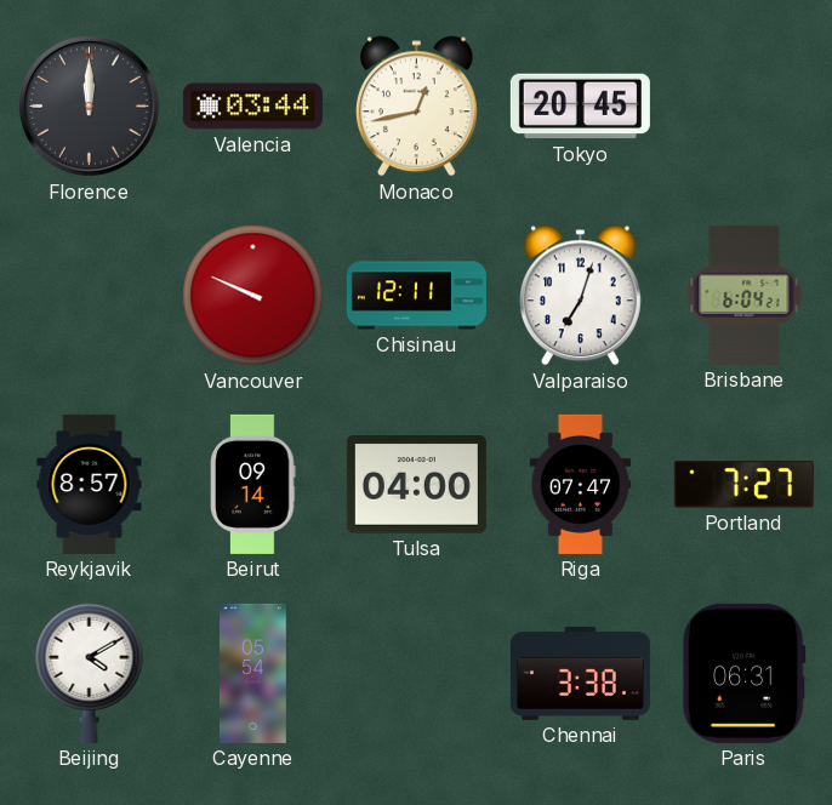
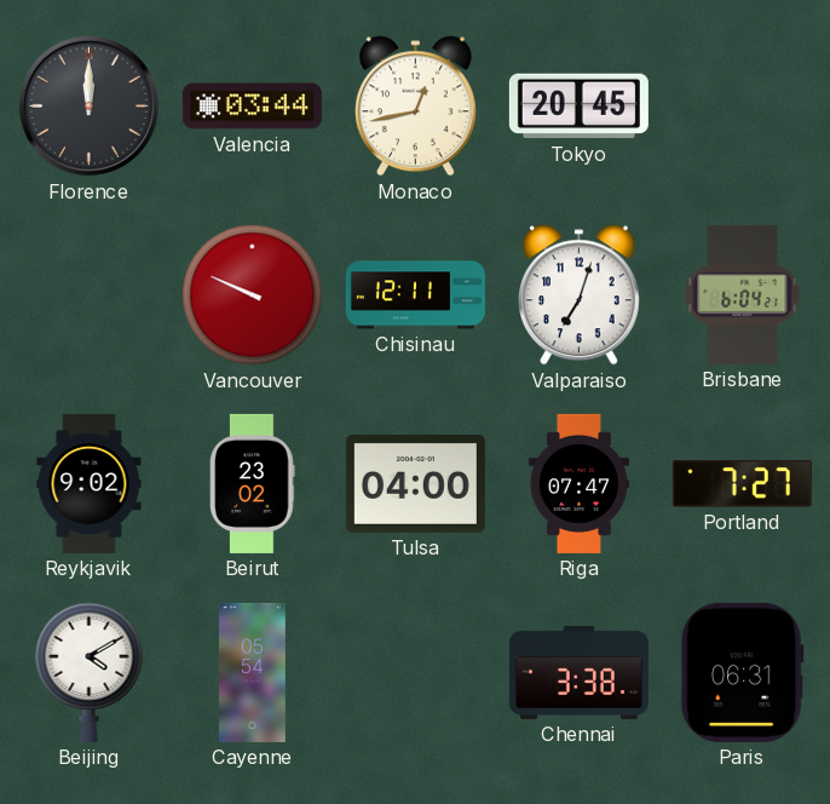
Reykjavik: 8:57 -> 9:02 (90, 483)
Beirut: 09:14 -> 23:02 (253, 483)
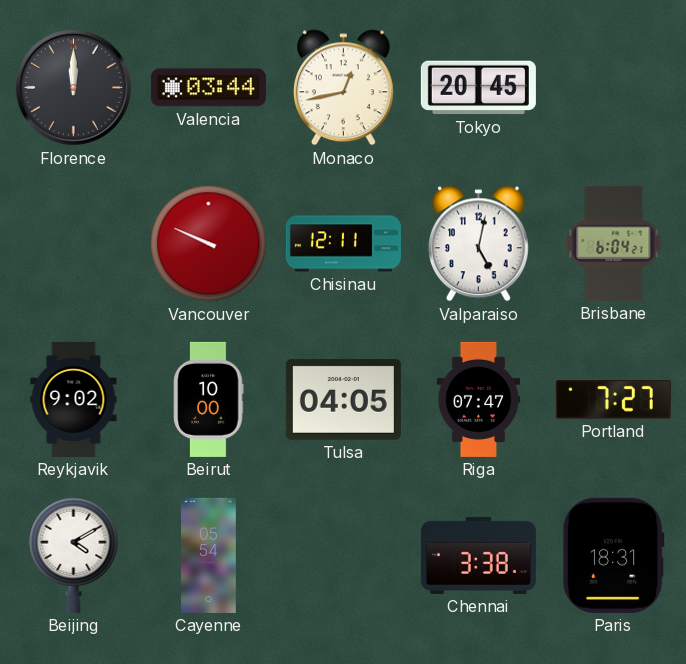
Valparaiso: 7:03 -> 5:02 (478, 244)
Beirut: 23:02 -> 10:00 (209, 399)
Tulsa: 04:00 -> 04:05 (343, 400)
Paris: 06:31 -> 18:31 (613, 555)
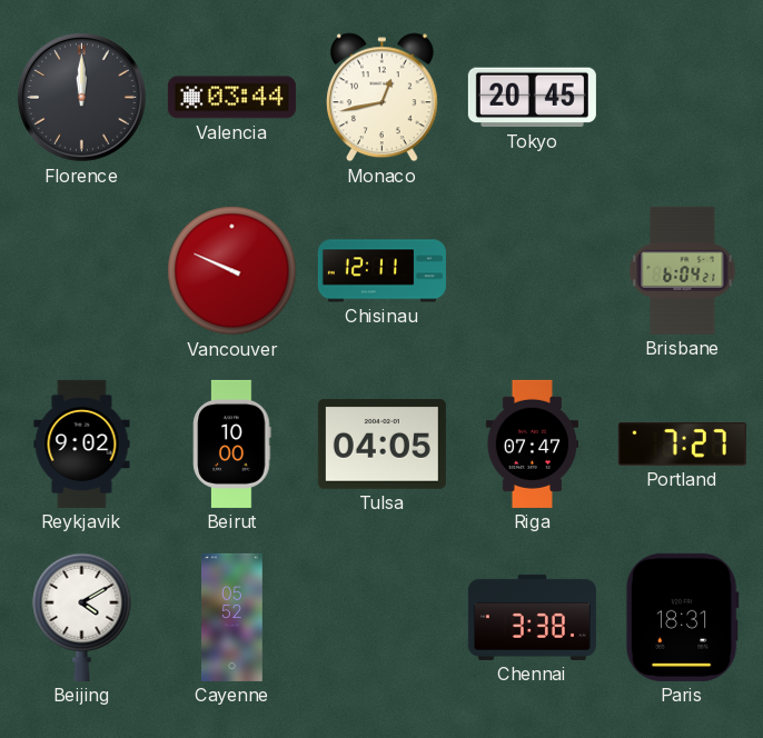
Valparaiso: 5:02 -> none (478, 244)
Cayenne: 05:54 -> 05:52 (232, 617)
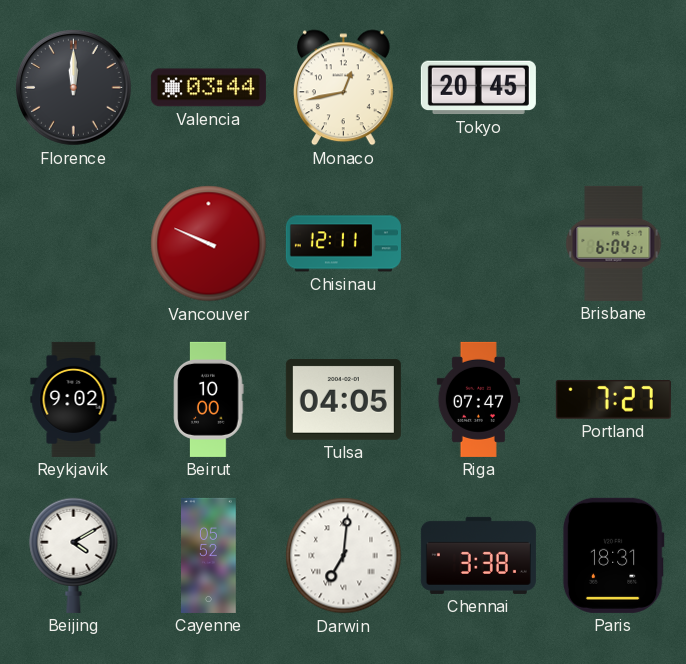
Darwin: none -> 7:01 (344, 556)
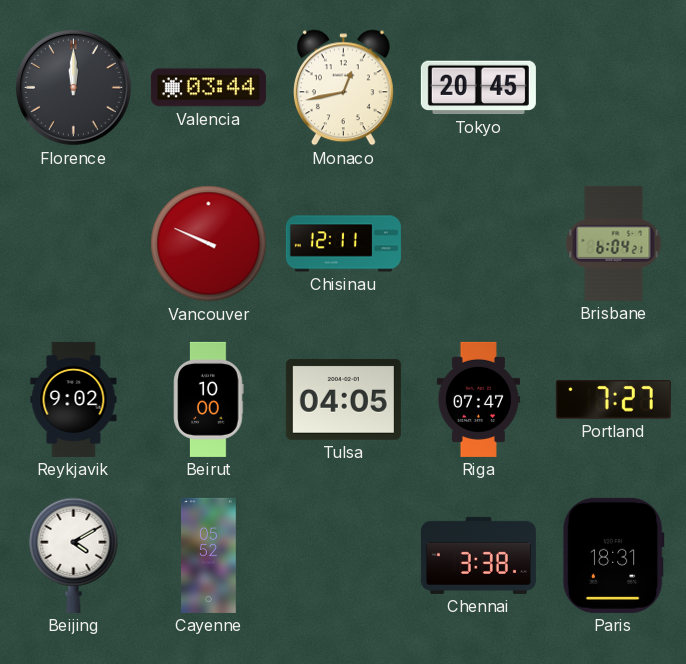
Darwin: 7:01 -> none (344, 556)
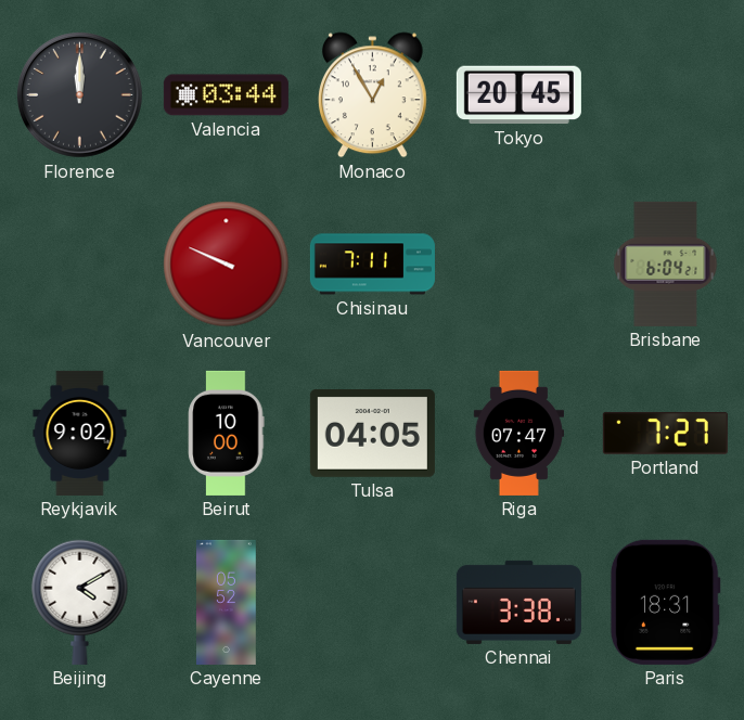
Monaco: 12:43 -> 12:55 (372, 95)
Chisinau: 12:11 -> 7:11 (372, 265)
